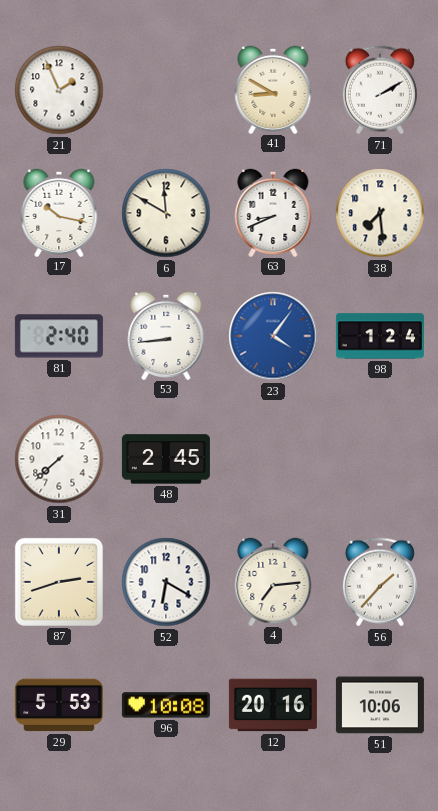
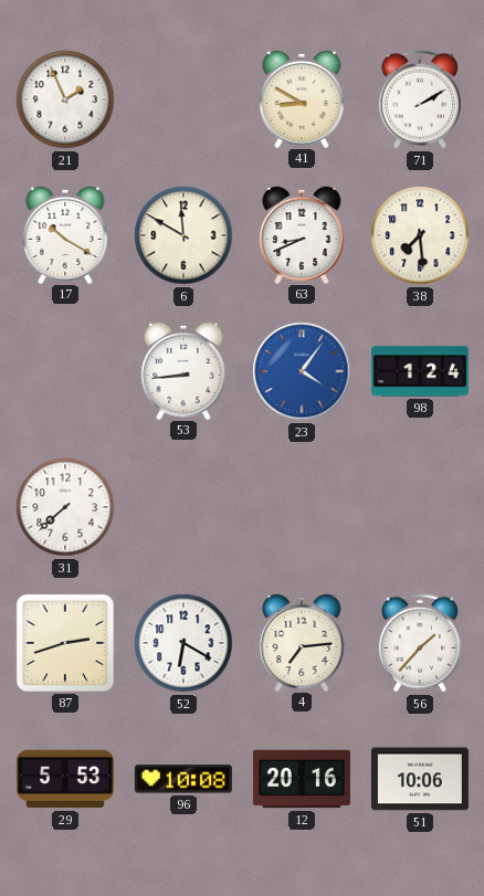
17: 10:17 -> 10:20 (65, 234)
81: 2:40 -> none (59, 336)
48: 2:45 -> none (166, 459)
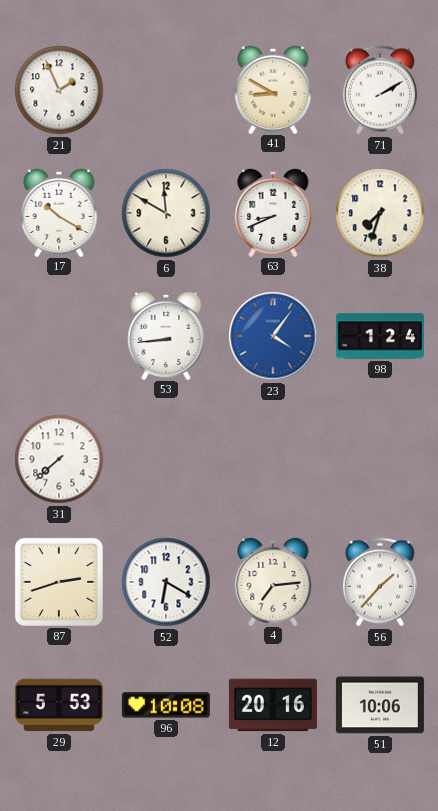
38: 7:29 -> 7:33 (380, 213)
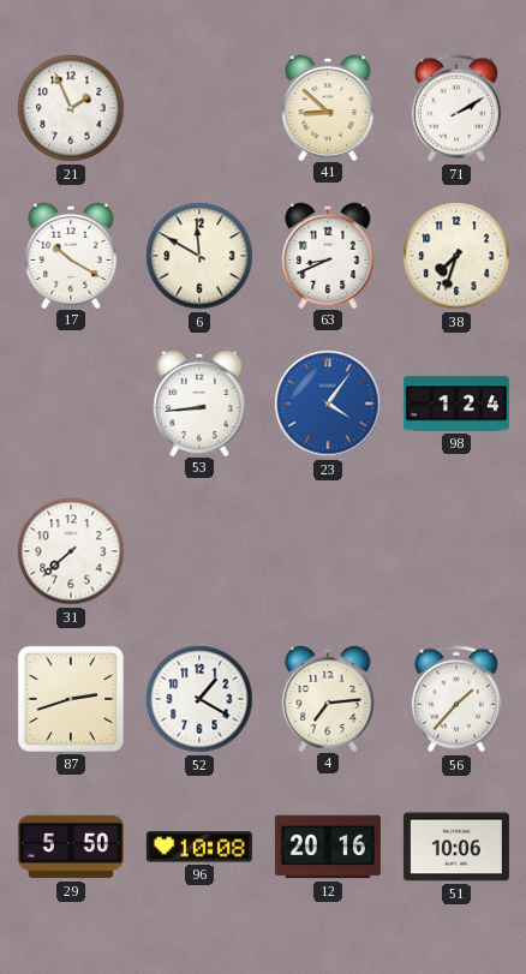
41: 8:50 -> 8:52 (328, 107)
52: 6:20 -> 1:20 (199, 699)
29: 5:53 -> 5:50 (71, 847)
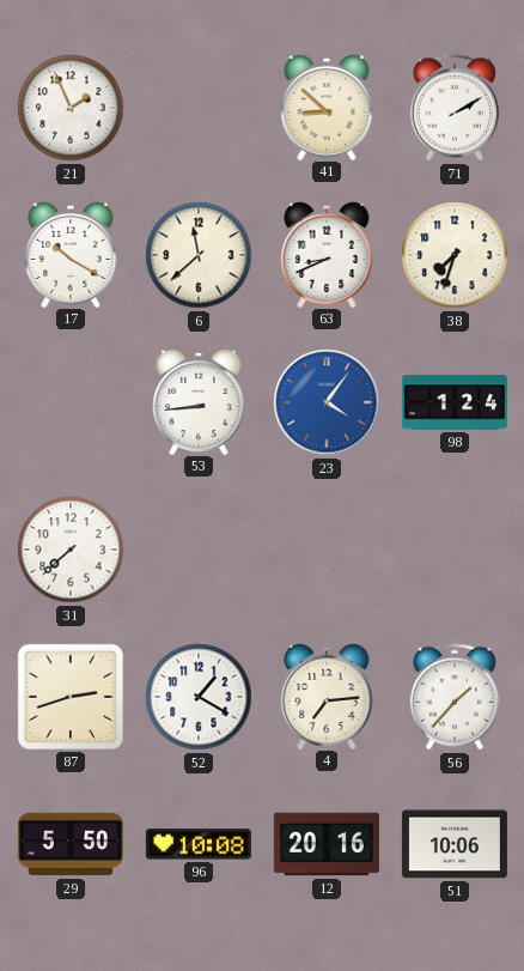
6: 11:50 -> 11:38 (199, 255)
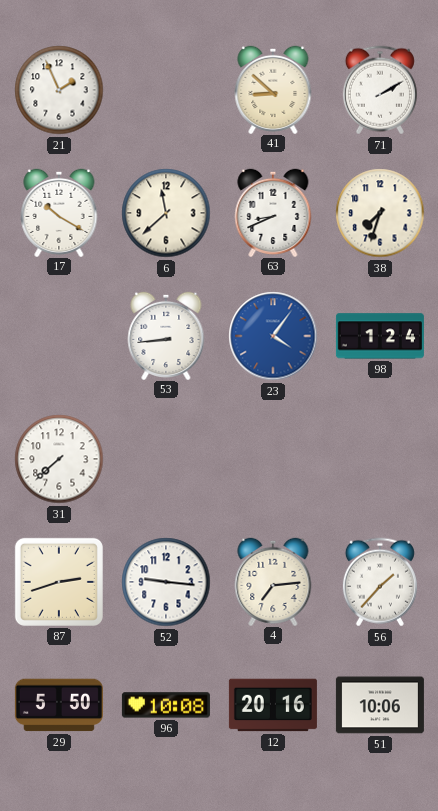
52: 1:20 -> 9:16 (166, 582)
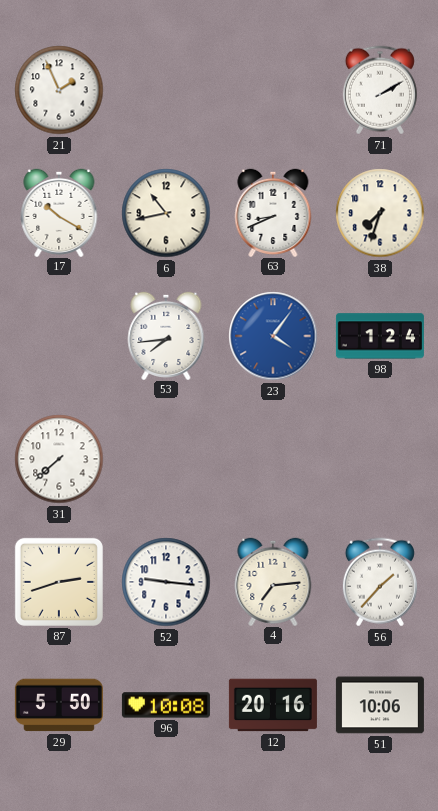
41: 8:52 -> none (273, 89)
6: 11:38 -> 10:43 (166, 213)
53: 8:44 -> 7:44 (166, 335)
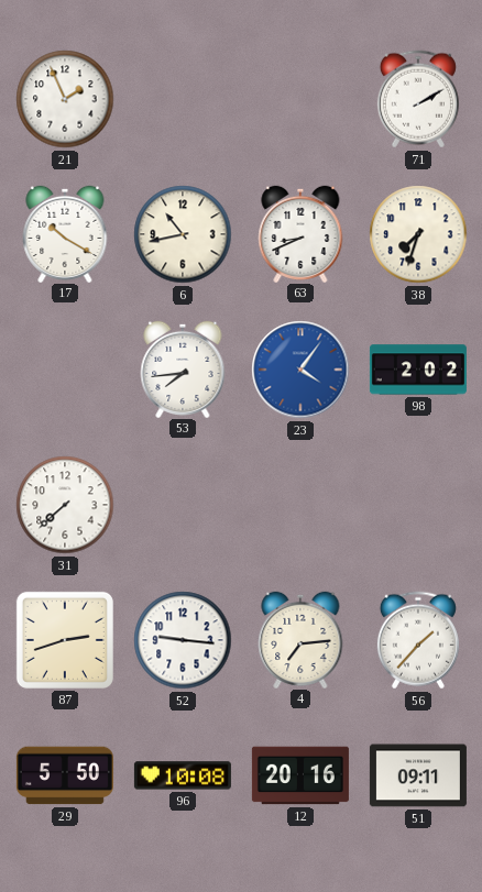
98: 1:24 -> 2:02 (418, 370)
51: 10:06 -> 09:11 (418, 775)
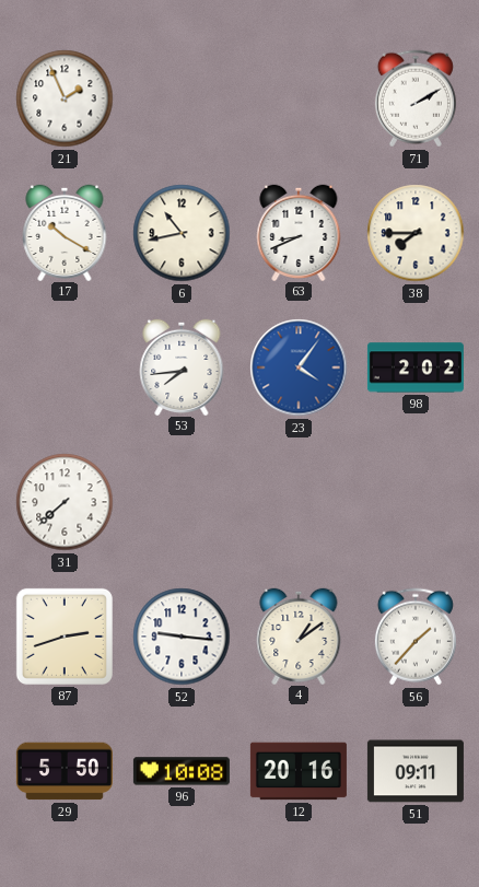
38: 7:33 -> 7:45 (416, 233)
4: 7:14 -> 1:09 (299, 635)
